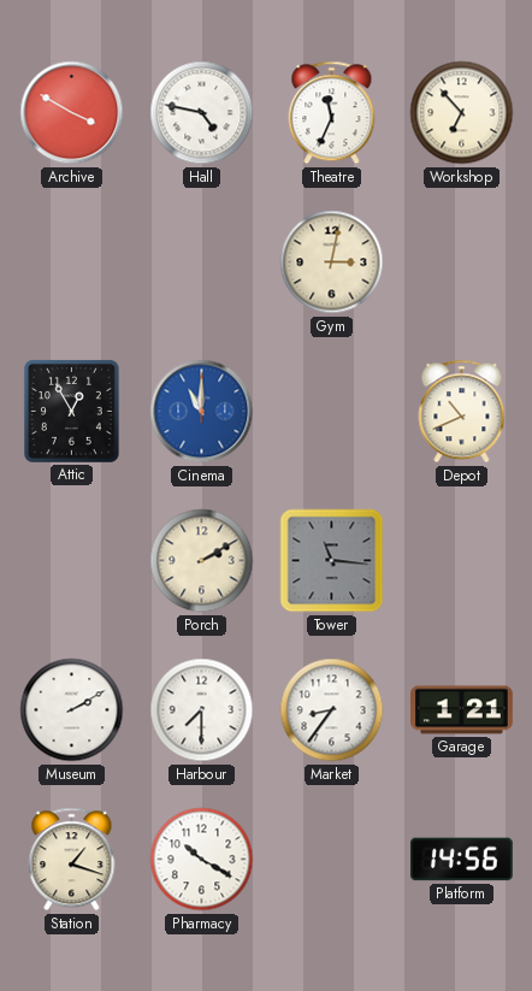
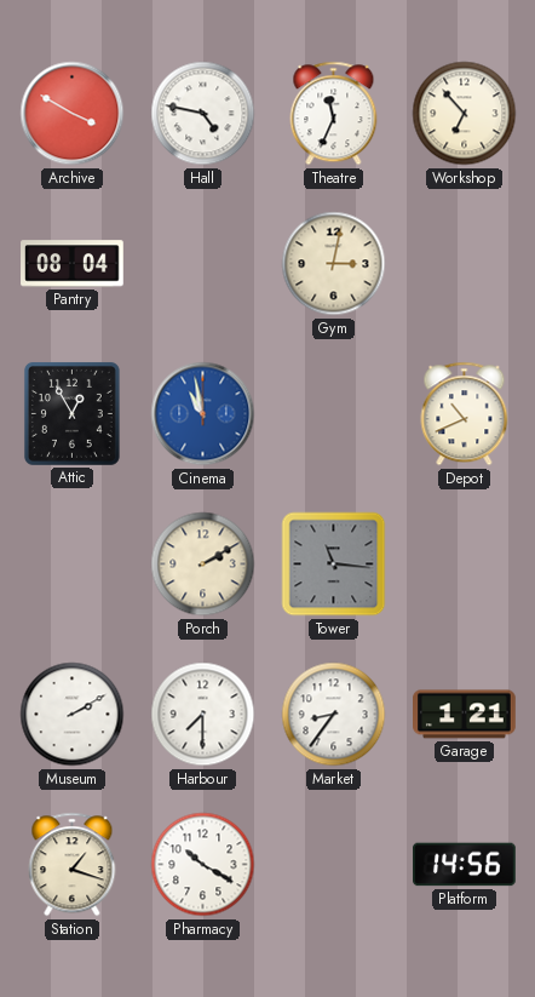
Pantry: none -> 08:04 (73, 264)
Cinema: 11:00 -> 10:58 (203, 414)
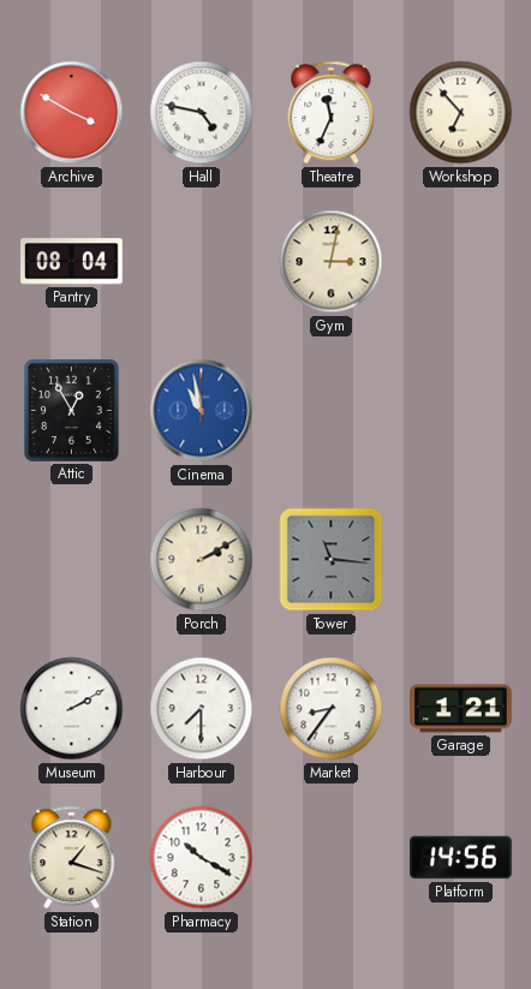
Depot: 10:41 -> none (465, 414)
